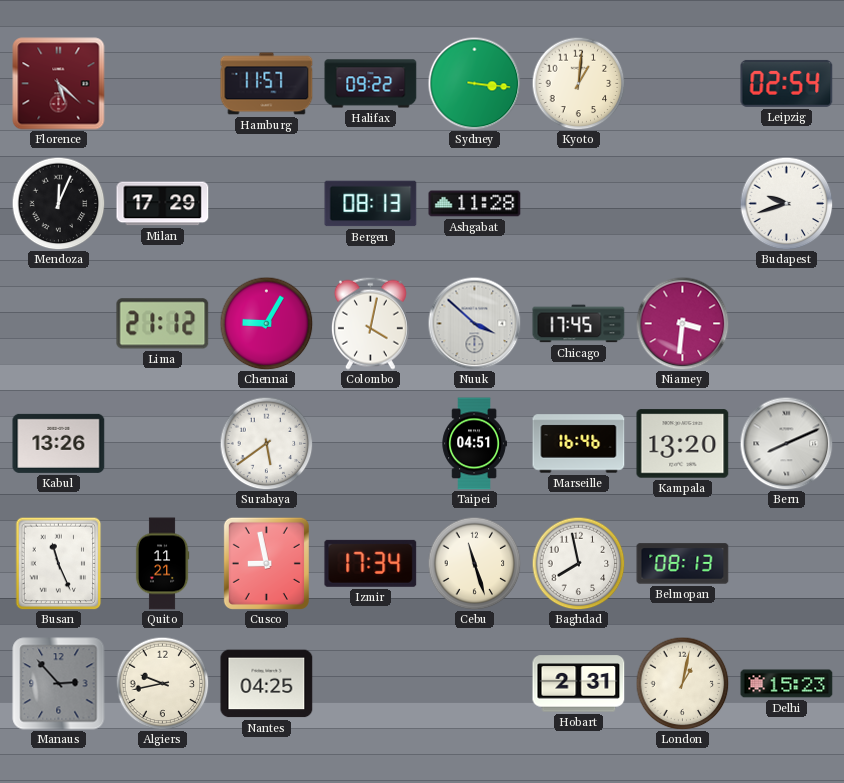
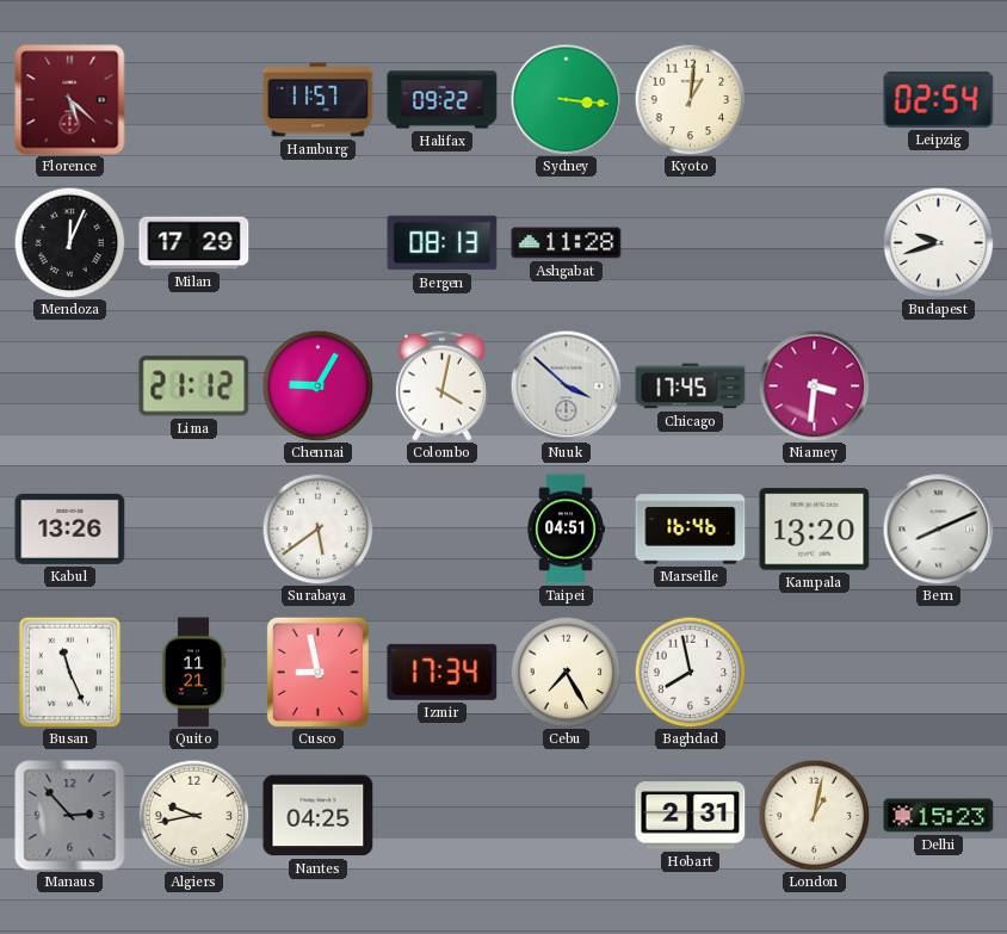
Cebu: 11:27 -> 7:25 (566, 672)
Belmopan: 08:13 -> none (683, 564)
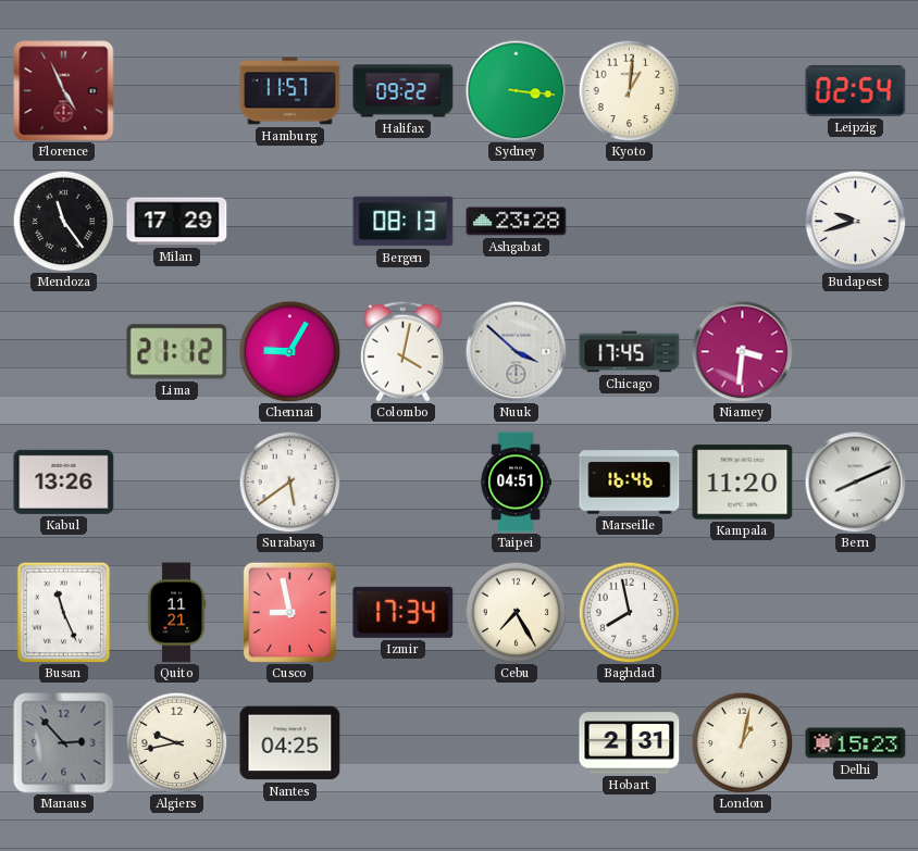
Florence: 5:22 -> 4:56 (64, 91)
Mendoza: 12:04 -> 11:24 (63, 221)
Ashgabat: 11:28 -> 23:28 (517, 222)
Kampala: 13:20 -> 11:20 (743, 483)
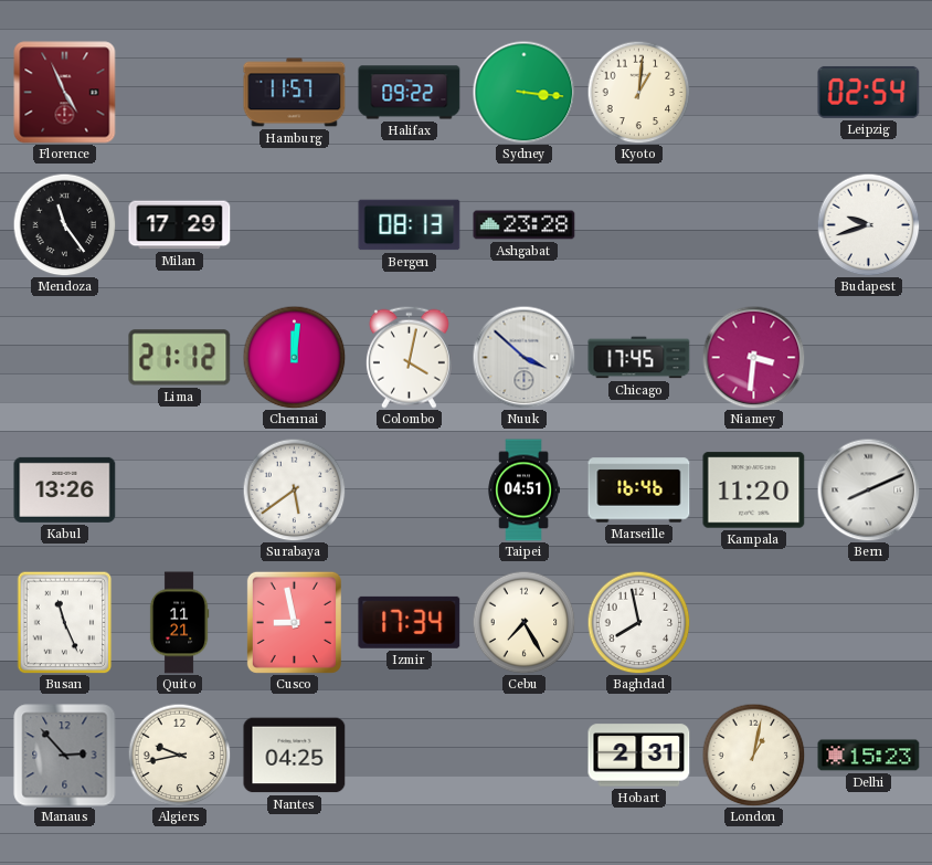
Chennai: 9:05 -> 12:01 (294, 357)
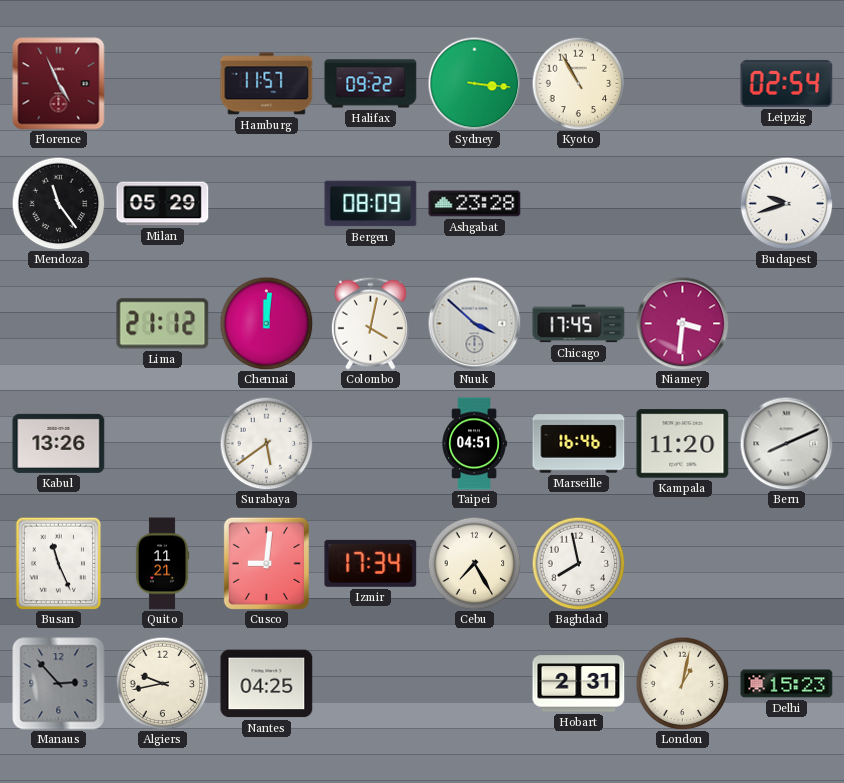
Kyoto: 1:01 -> 10:55 (578, 83)
Milan: 17:29 -> 05:29 (163, 204)
Bergen: 08:13 -> 08:09 (371, 204)
Cusco: 8:58 -> 9:01 (266, 563)
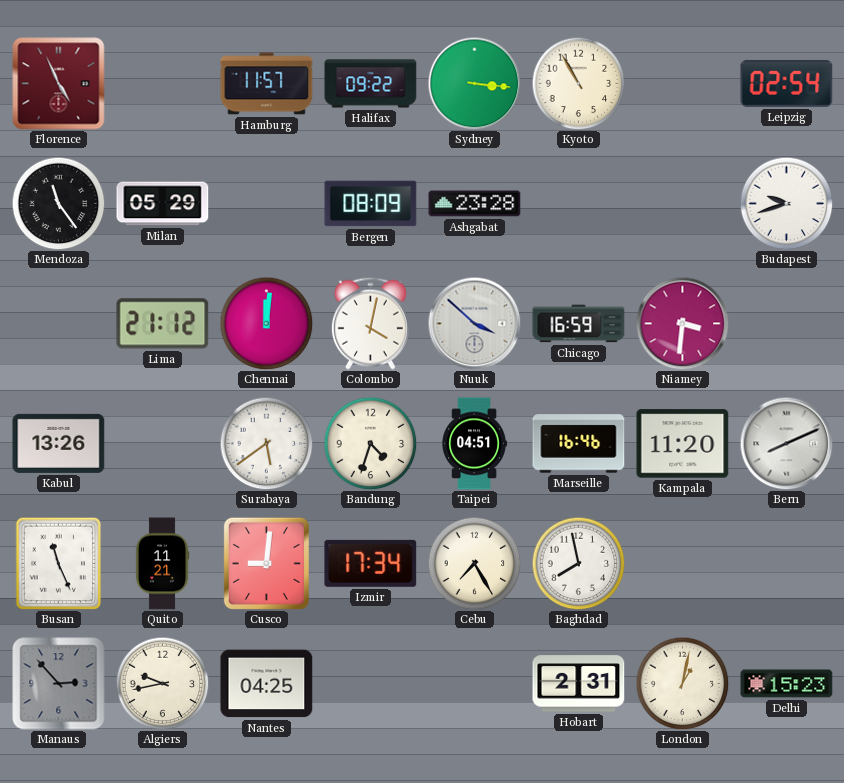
Chicago: 17:45 -> 16:59 (579, 324)
Bandung: none -> 4:33 (370, 443)
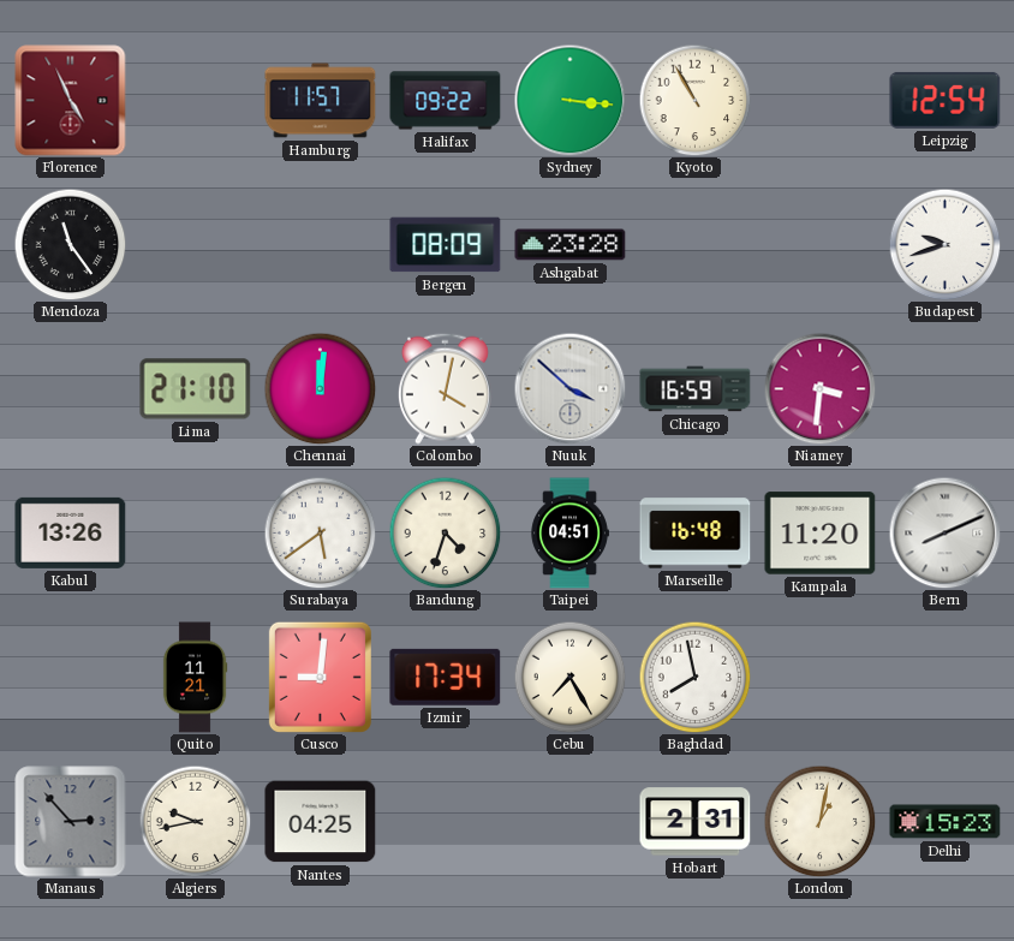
Leipzig: 02:54 -> 12:54 (946, 100)
Milan: 05:29 -> none (163, 204)
Lima: 21:12 -> 21:10 (196, 389)
Marseille: 16:46 -> 16:48 (696, 534)
Busan: 11:26 -> none (59, 563)
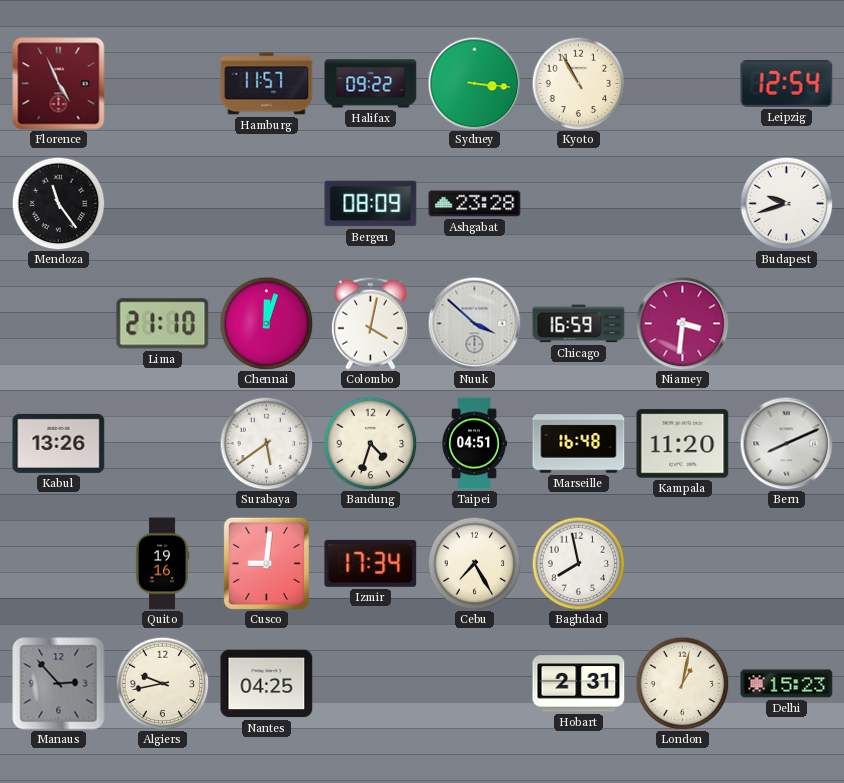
Chennai: 12:01 -> 12:03 (266, 323)
Quito: 11:21 -> 19:16 (162, 564)
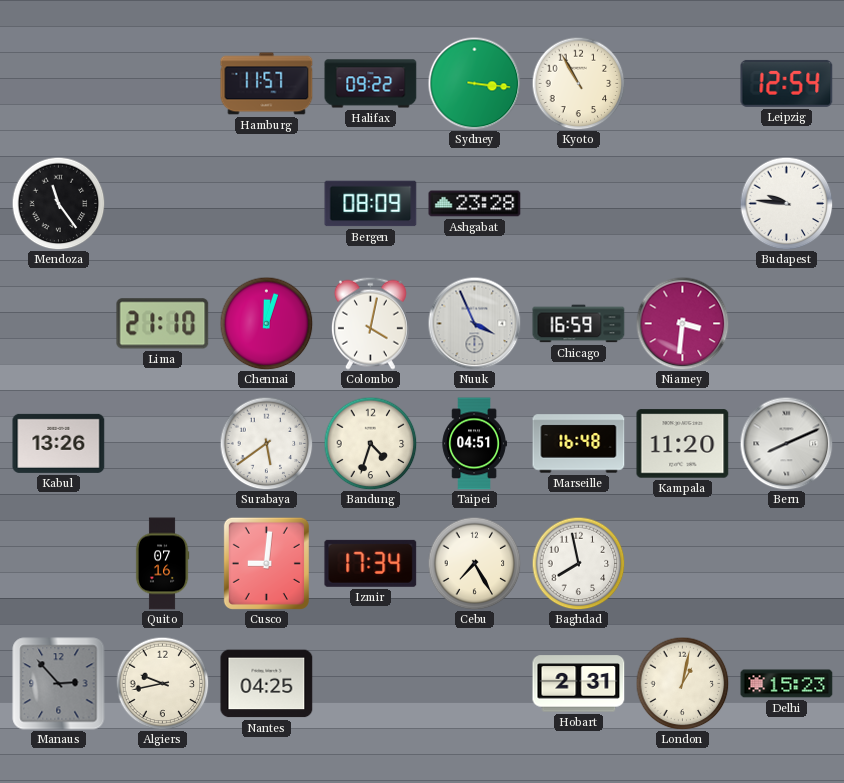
Florence: 4:56 -> none (59, 84)
Budapest: 9:42 -> 9:46 (786, 203)
Nuuk: 3:52 -> 3:56 (474, 323)
Quito: 19:16 -> 07:16 (162, 564)
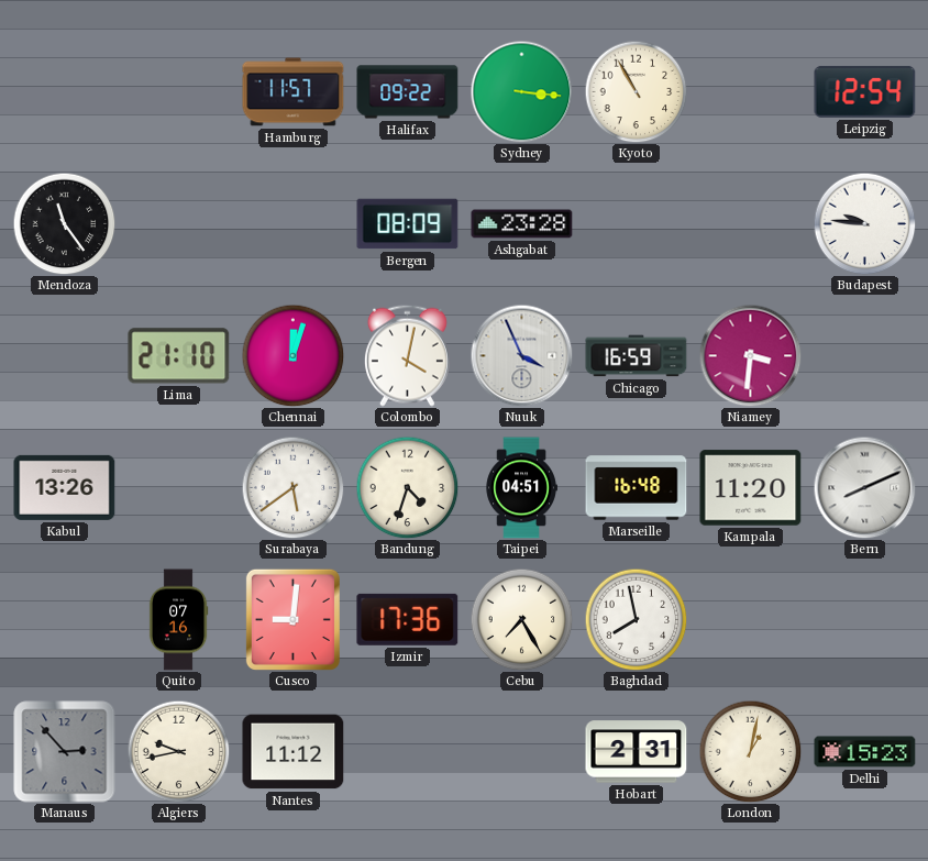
Izmir: 17:34 -> 17:36 (408, 619)
Nantes: 04:25 -> 11:12 (294, 752)
